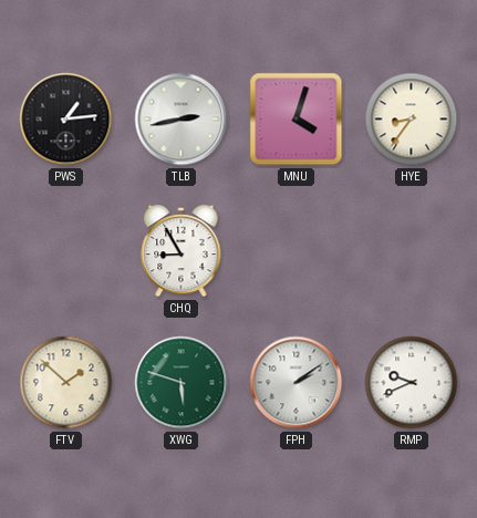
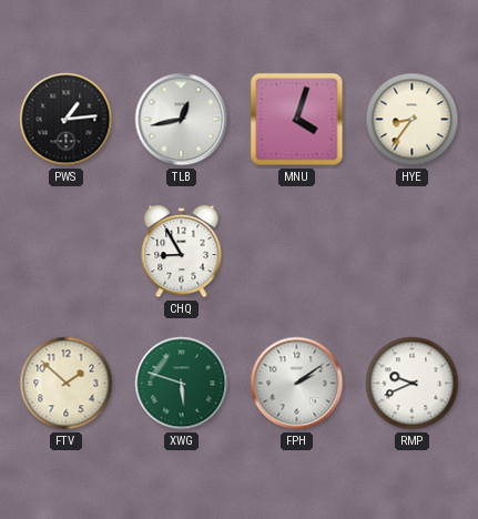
TLB: 2:43 -> 12:43 (182, 120)
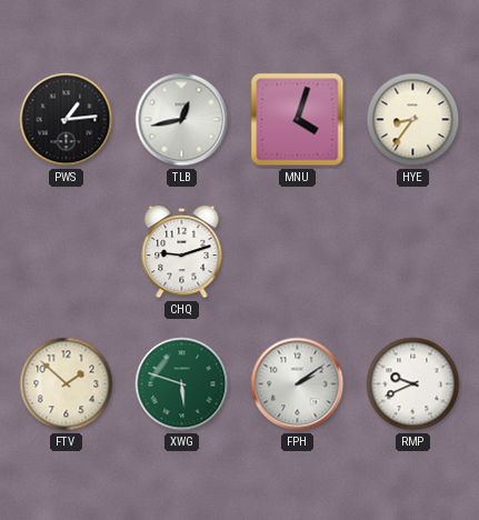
CHQ: 8:55 -> 9:12 (182, 252)
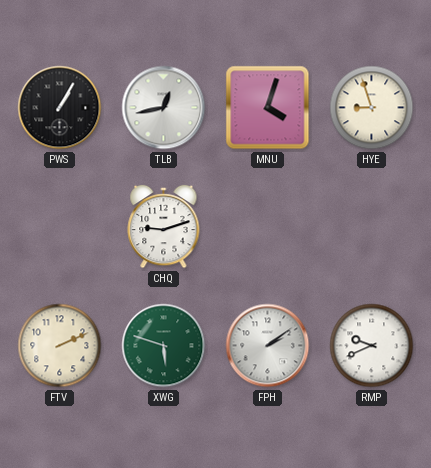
PWS: 1:14 -> 1:05 (60, 108)
HYE: 8:36 -> 8:57 (372, 108)
FTV: 1:52 -> 2:11 (60, 346)
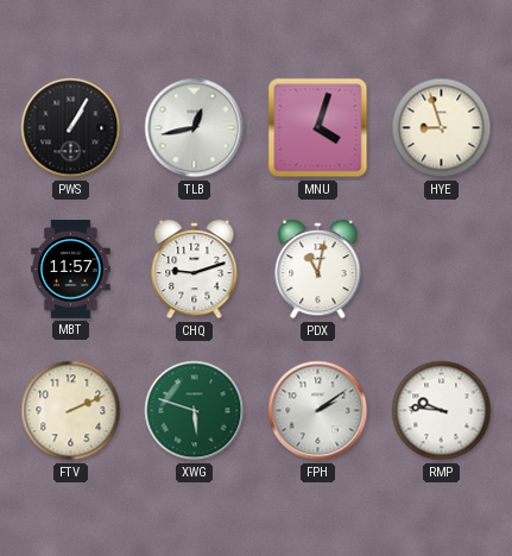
MBT: none -> 11:57 (71, 270)
PDX: none -> 11:02 (318, 270)
RMP: 9:41 -> 9:46 (442, 411)
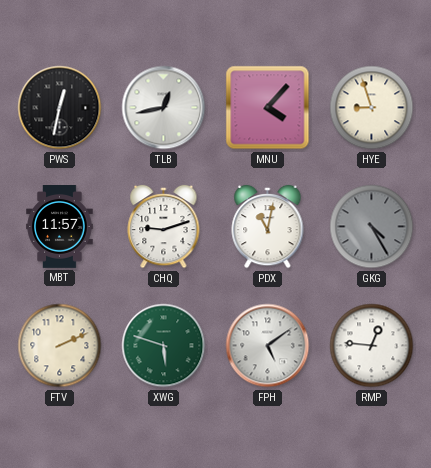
PWS: 1:05 -> 12:32 (60, 108)
MNU: 4:03 -> 4:07 (268, 108)
GKG: none -> 4:25 (372, 227)
FPH: 2:09 -> 5:09 (268, 346)
RMP: 9:46 -> 12:46 (372, 346)
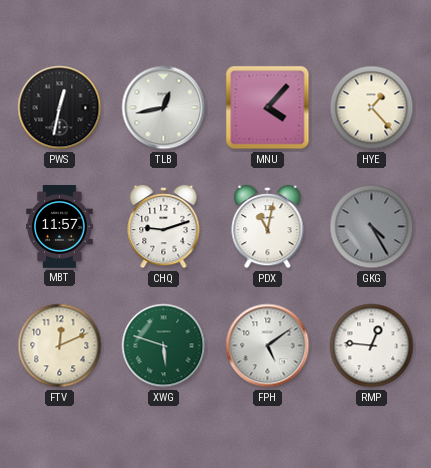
HYE: 8:57 -> 1:23 (372, 108)
FTV: 2:11 -> 12:11 (60, 346)
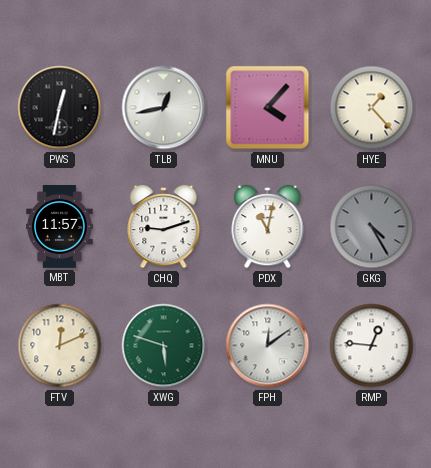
FPH: 5:09 -> 12:09 (268, 346)
